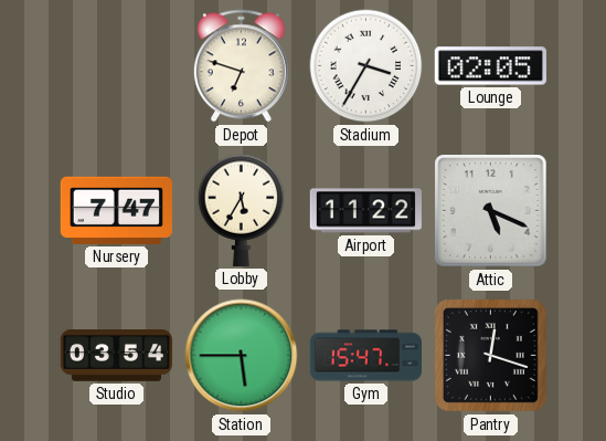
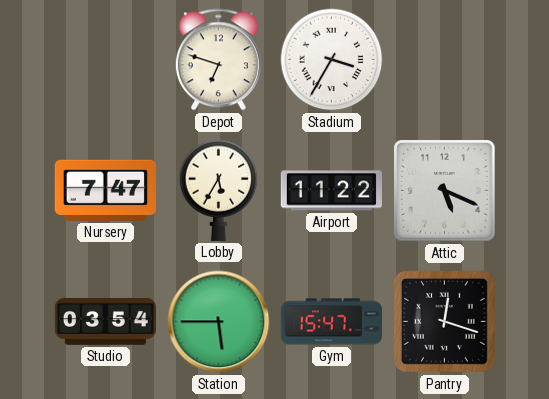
Lounge: 02:05 -> none (490, 66)
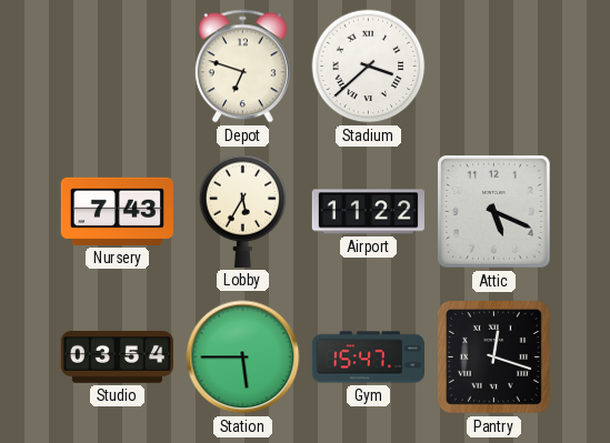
Stadium: 3:35 -> 3:38 (369, 67)
Nursery: 7:47 -> 7:43 (117, 211)
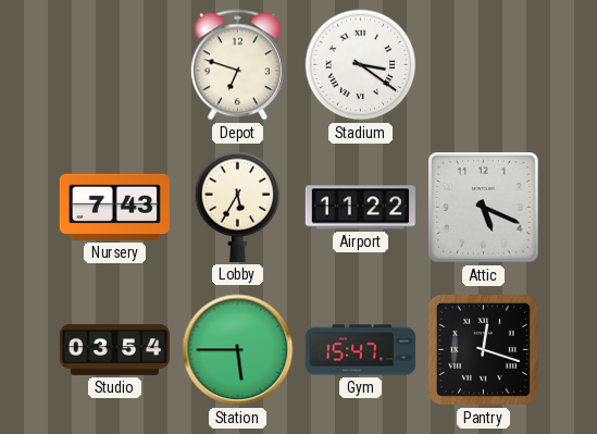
Stadium: 3:38 -> 3:21 (361, 65)
